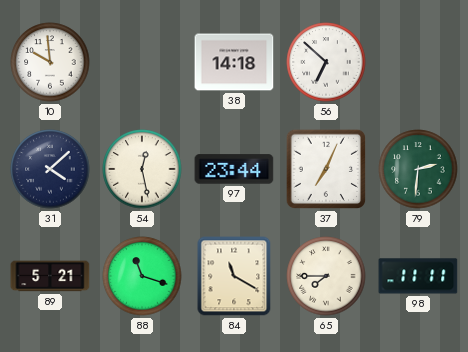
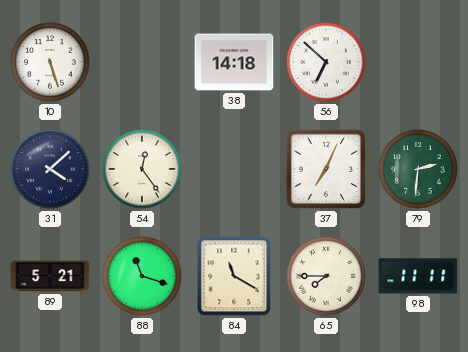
10: 9:59 -> 5:27 (50, 62)
54: 12:28 -> 12:24 (142, 169)
97: 23:44 -> none (234, 169)
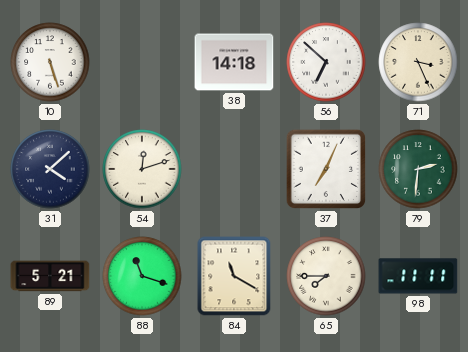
71: none -> 3:26 (418, 62)
54: 12:24 -> 12:12 (142, 169)
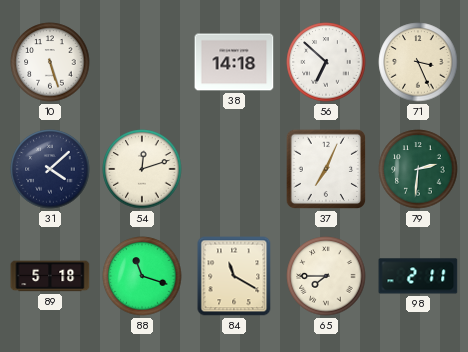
89: 5:21 -> 5:18 (50, 276)
98: 11:11 -> 2:11 (418, 276)
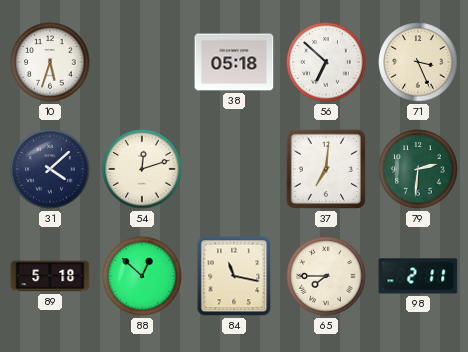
10: 5:27 -> 5:33 (50, 62)
38: 14:18 -> 05:18 (234, 62)
37: 7:04 -> 7:01 (326, 169)
88: 11:18 -> 12:52 (142, 276)
84: 11:20 -> 11:17 (234, 276)
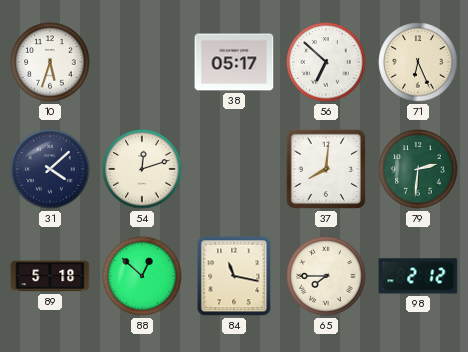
38: 05:18 -> 05:17 (234, 62)
71: 3:26 -> 6:26 (418, 62)
37: 7:01 -> 8:01 (326, 169)
98: 2:11 -> 2:12 (418, 276)
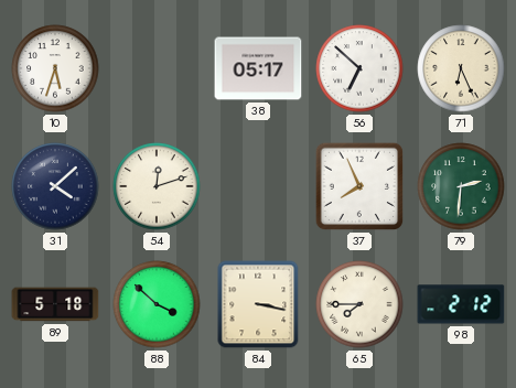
37: 8:01 -> 7:56 (359, 186)
88: 12:52 -> 3:52 (157, 304)
84: 11:17 -> 3:17 (258, 304)
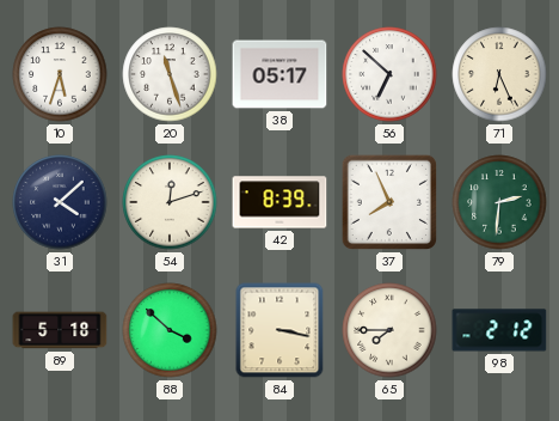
20: none -> 11:27 (170, 74)
42: none -> 8:39 (279, 202)
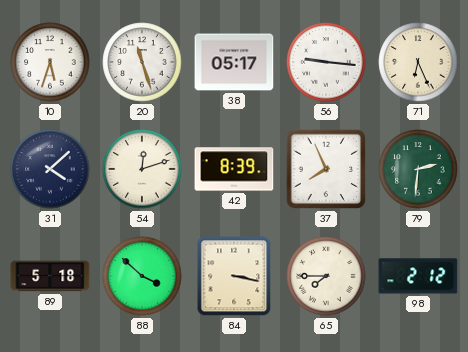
56: 6:52 -> 9:16 (326, 62)
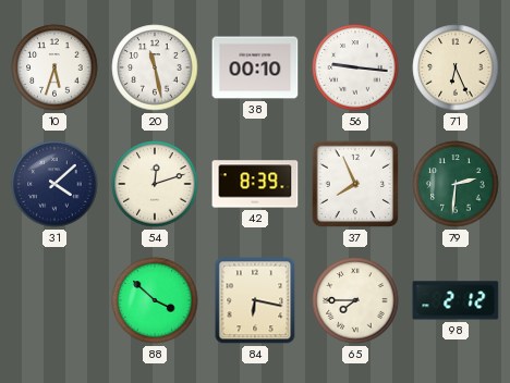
20: 11:27 -> 11:28 (155, 67)
38: 05:17 -> 00:10 (255, 67)
89: 5:18 -> none (50, 276)
84: 3:17 -> 6:17 (255, 300)
